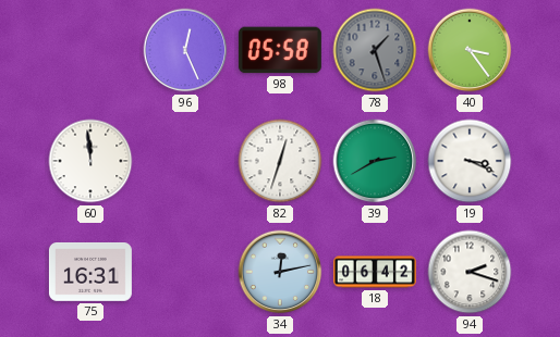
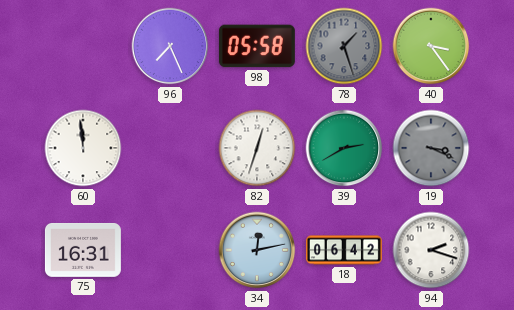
96: 12:26 -> 7:26 (170, 46)
19 dial: white -> grey (431, 148)
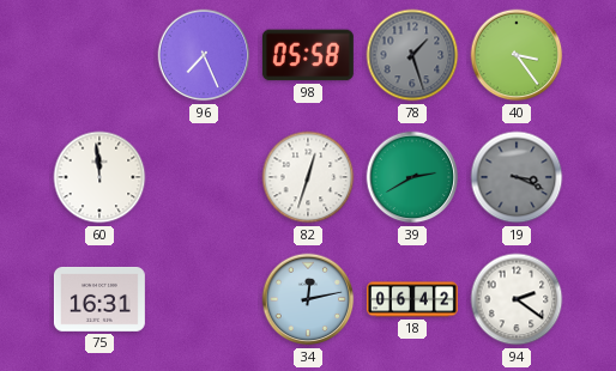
94: 2:18 -> 2:21 (517, 299)
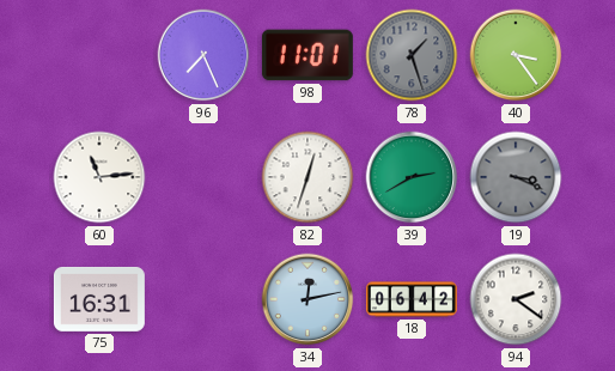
98: 05:58 -> 11:01 (307, 55)
60: 11:59 -> 11:14 (99, 177)
